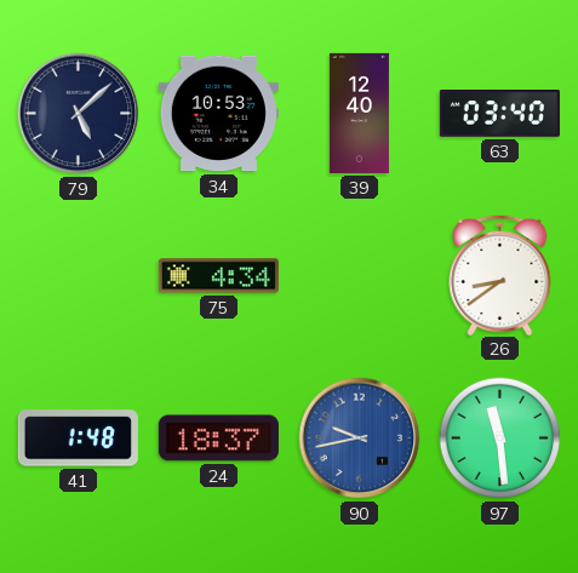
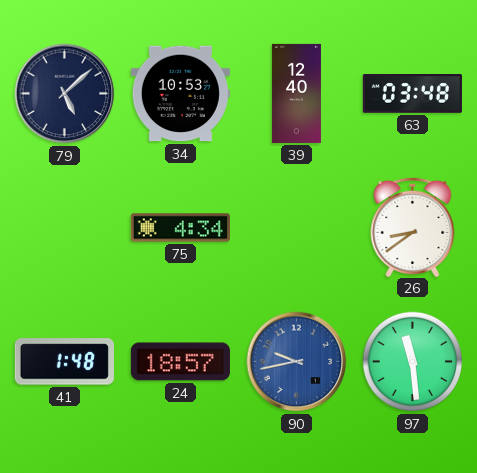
63: 03:40 -> 03:48 (412, 94)
24: 18:37 -> 18:57 (180, 362)
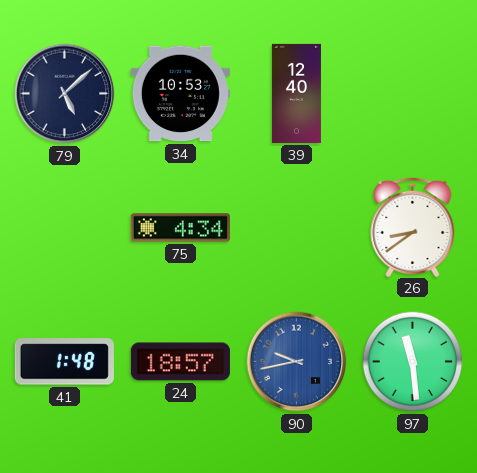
63: 03:48 -> none (412, 94)
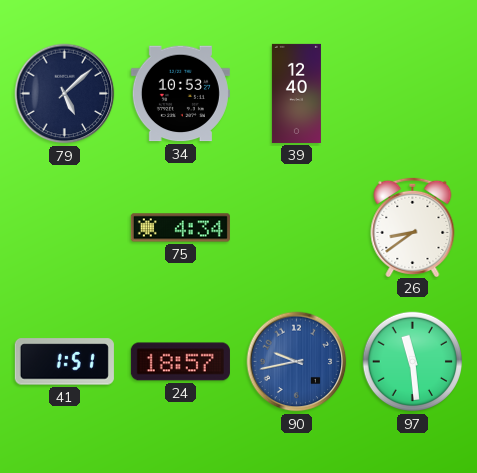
41: 1:48 -> 1:51 (64, 362)
